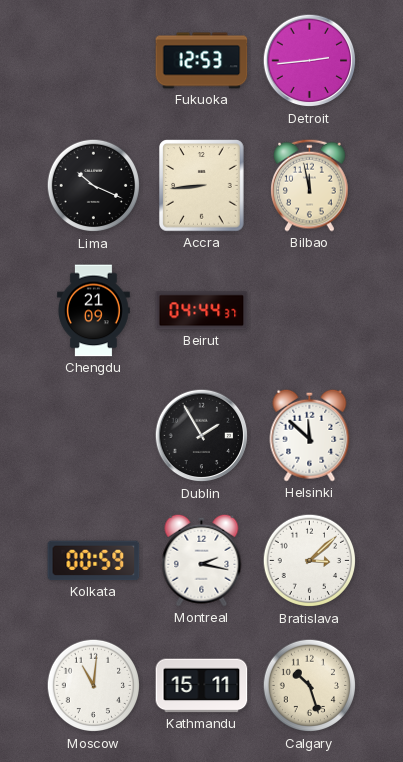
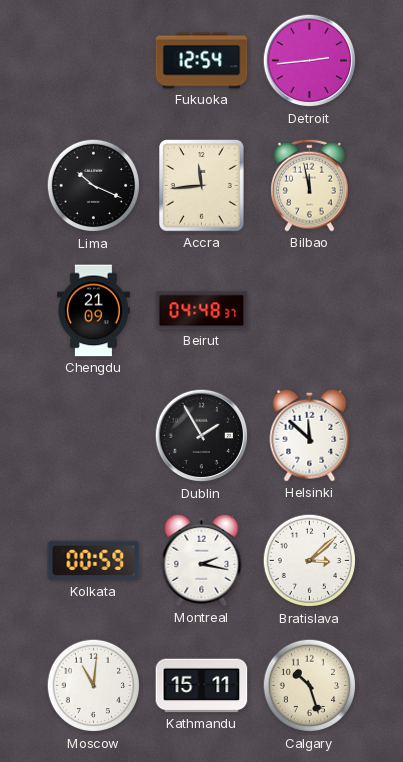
Fukuoka: 12:53 -> 12:54 (202, 61)
Accra: 8:44 -> 11:44 (202, 186)
Beirut: 04:44 -> 04:48 (202, 311)
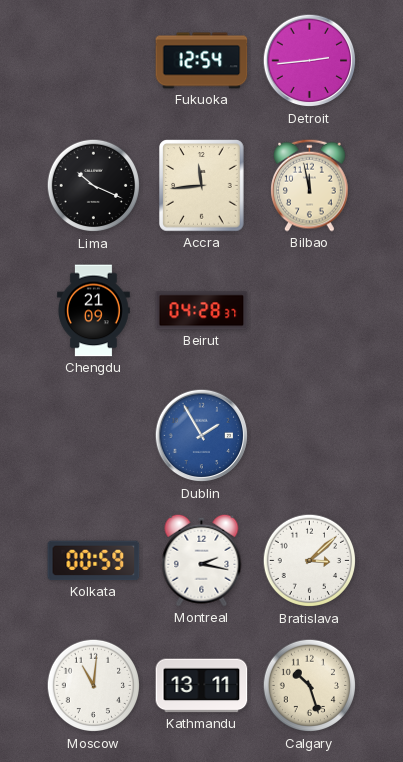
Beirut: 04:48 -> 04:28 (202, 311)
Dublin dial: black -> blue (202, 436)
Helsinki: 11:52 -> none (310, 435)
Kathmandu: 15:11 -> 13:11 (202, 686)
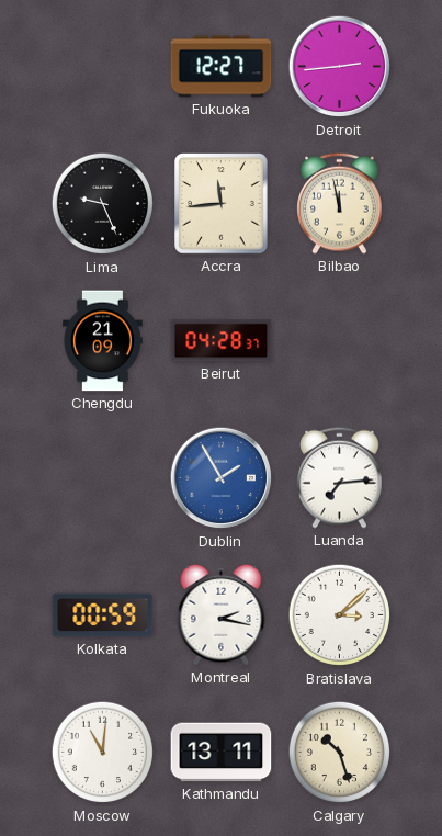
Fukuoka: 12:54 -> 12:27 (222, 67)
Lima: 10:19 -> 9:26 (103, 204)
Luanda: none -> 7:14 (340, 477)
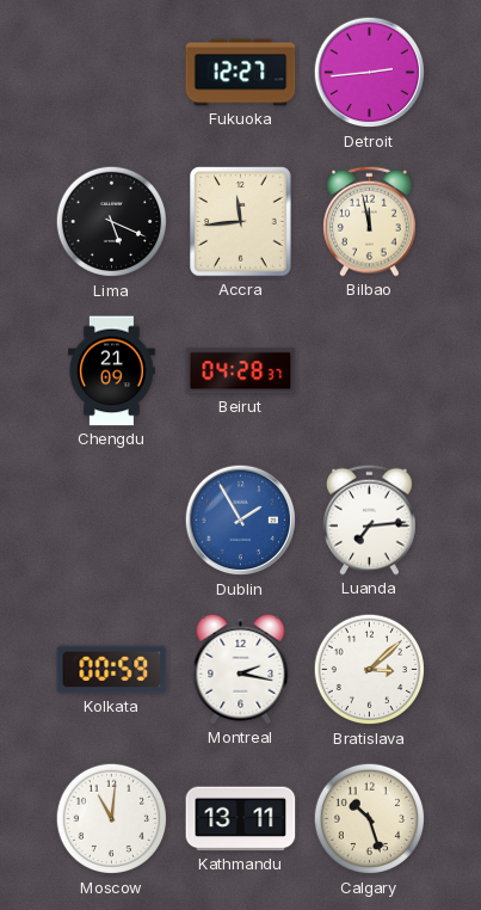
Lima: 9:26 -> 5:19 (112, 222)
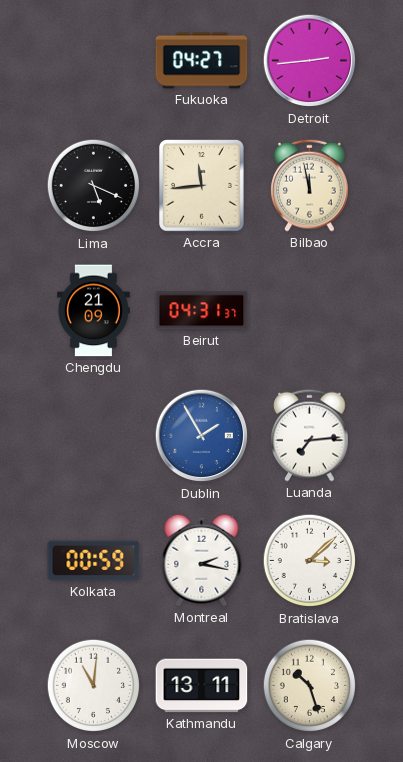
Fukuoka: 12:27 -> 04:27 (202, 61)
Beirut: 04:28 -> 04:31 (202, 311)
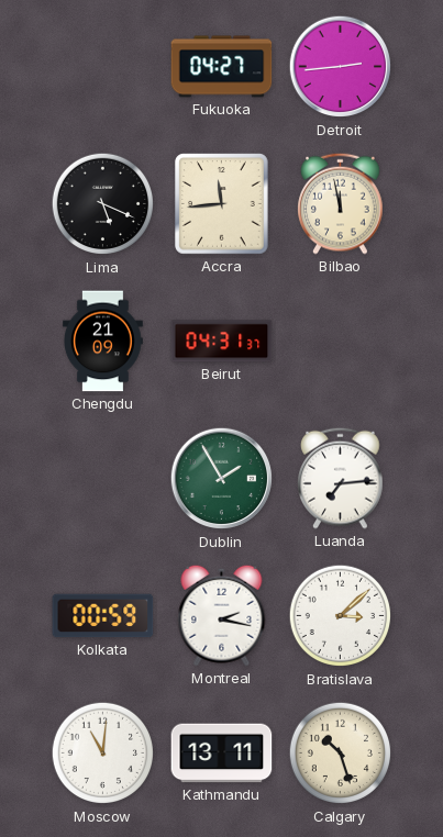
Dublin dial: blue -> green (222, 479)
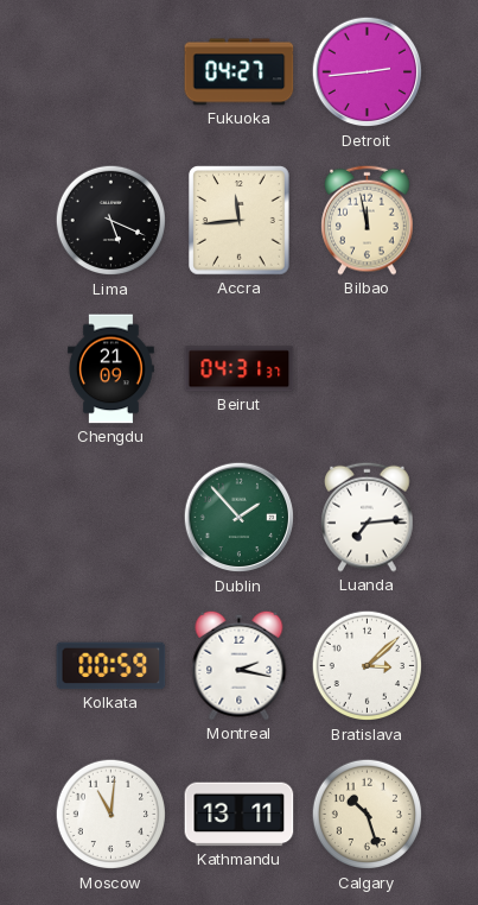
Dublin: 1:55 -> 1:53 (240, 518)
